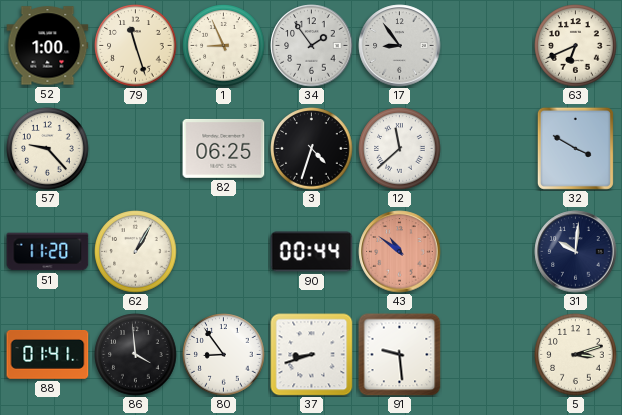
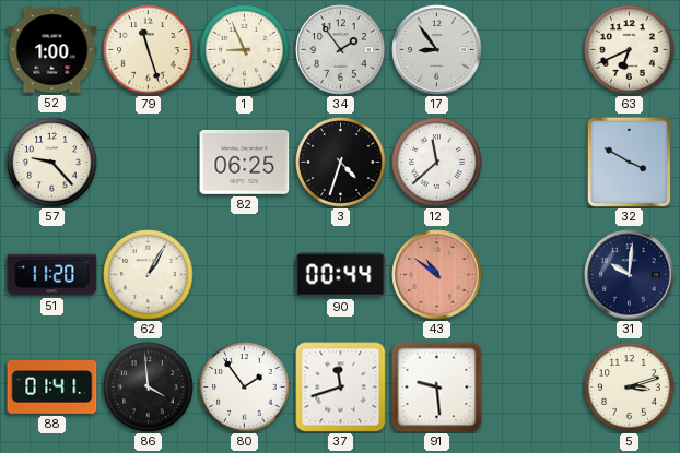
80: 8:54 -> 1:54 (245, 388)
37: 8:42 -> 11:42 (341, 388)
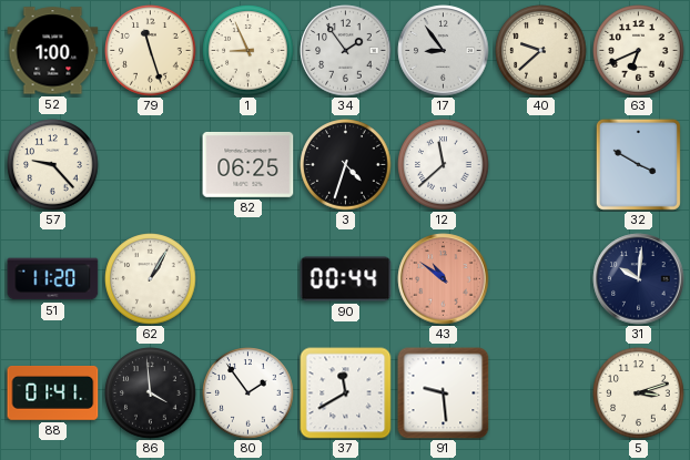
40: none -> 9:38 (541, 51)
37: 11:42 -> 11:40 (346, 393)
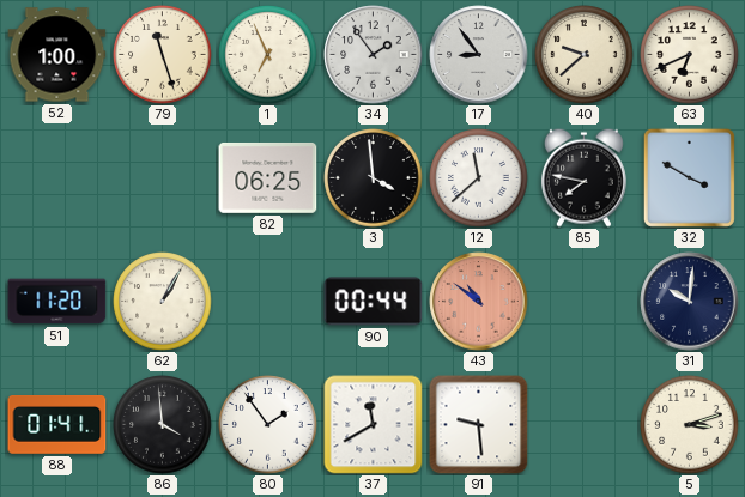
1: 8:56 -> 6:56 (268, 55)
57: 9:23 -> none (53, 165)
3: 4:33 -> 3:59 (374, 178)
85: none -> 7:47 (583, 177)
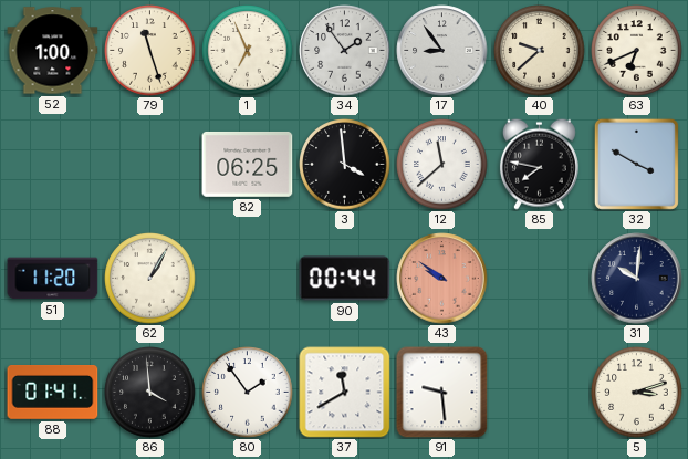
43: 10:51 -> 9:51 (442, 279)
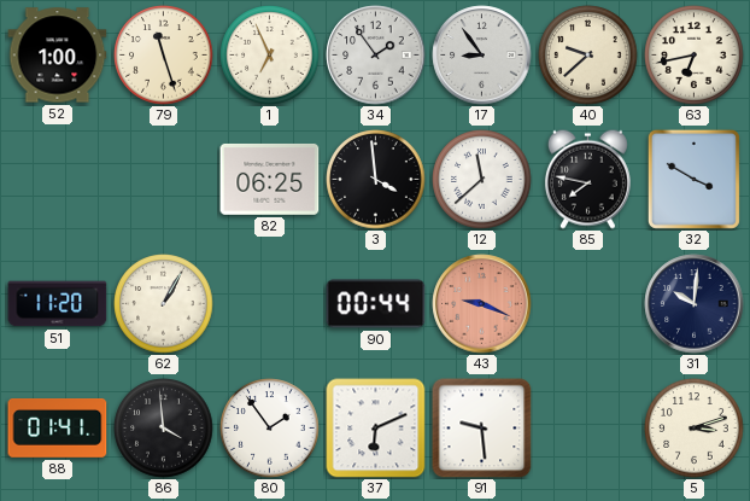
63: 6:41 -> 6:43 (695, 56)
43: 9:51 -> 9:19 (482, 304)
37: 11:40 -> 6:11 (376, 429)
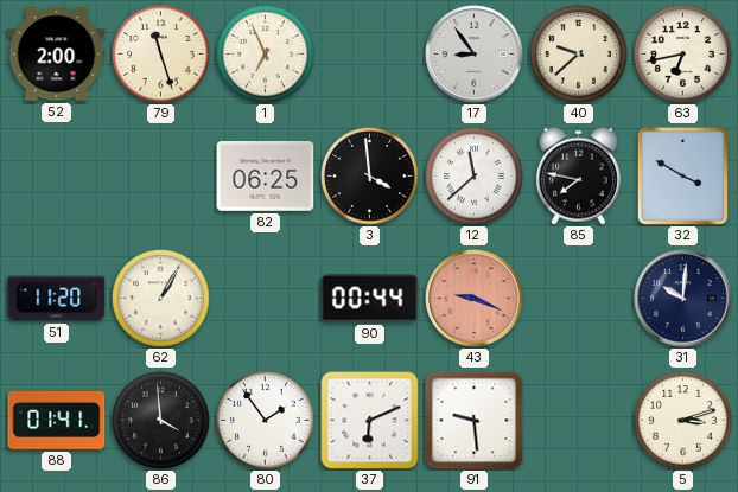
52: 1:00 -> 2:00 (57, 55)
34: 1:54 -> none (376, 56)
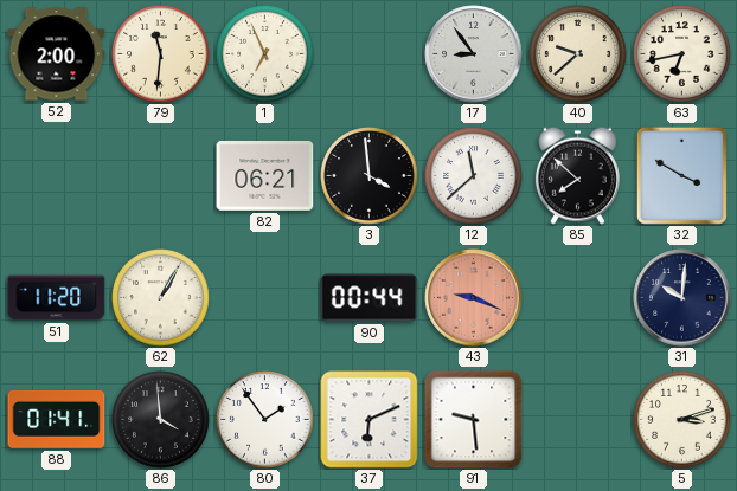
79: 11:27 -> 11:31 (161, 54)
82: 06:25 -> 06:21 (265, 175)
85: 7:47 -> 7:52 (577, 175)
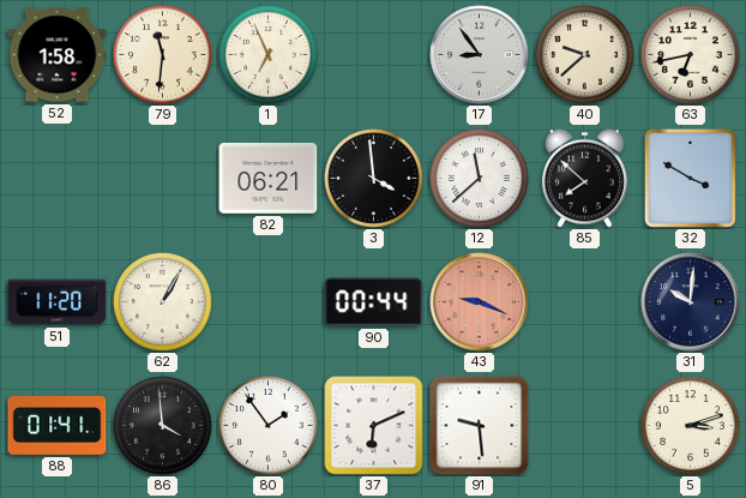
52: 2:00 -> 1:58 (58, 55)
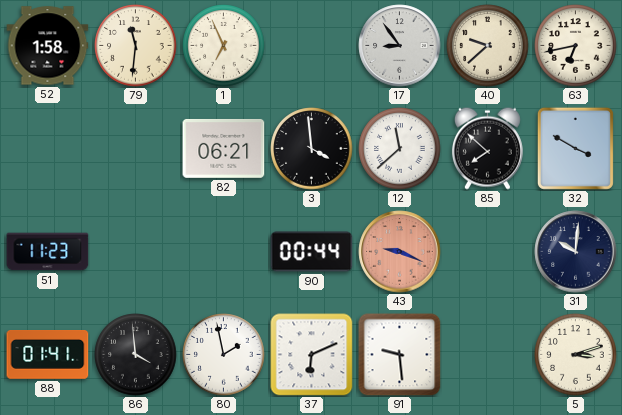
51: 11:20 -> 11:23 (48, 252)
62: 1:05 -> none (163, 302)
80: 1:54 -> 1:58 (224, 355)
